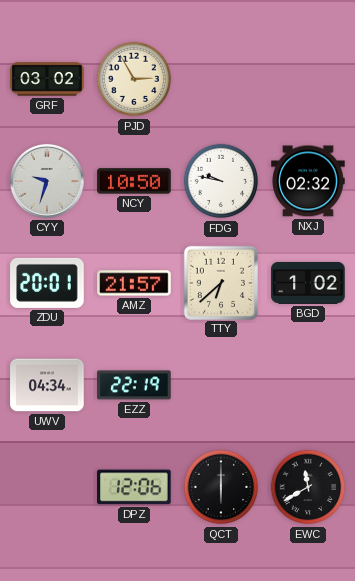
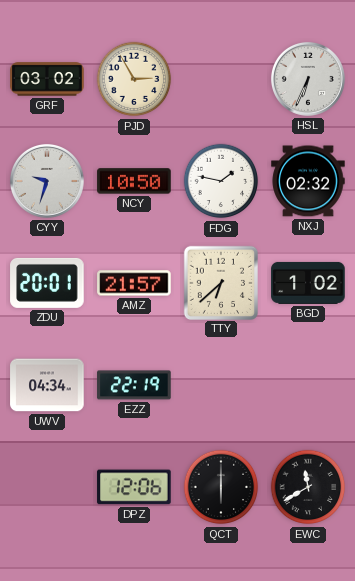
HSL: none -> 6:34 (308, 79)
FDG: 9:47 -> 1:47 (221, 181)
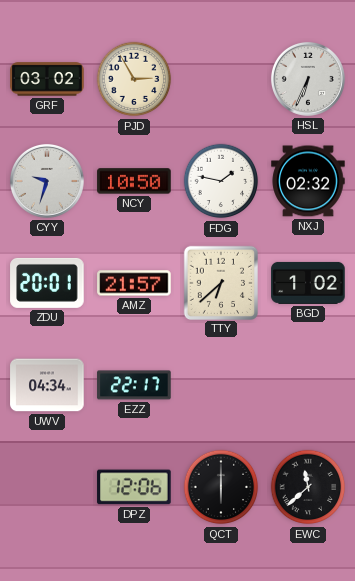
EZZ: 22:19 -> 22:17 (134, 385)
EWC: 11:40 -> 11:38 (308, 487)
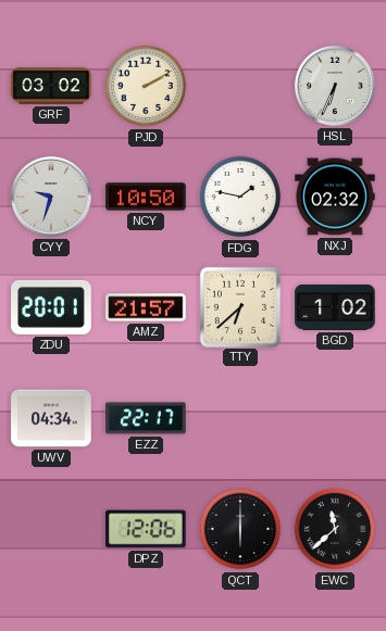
PJD: 2:55 -> 2:10 (146, 86)
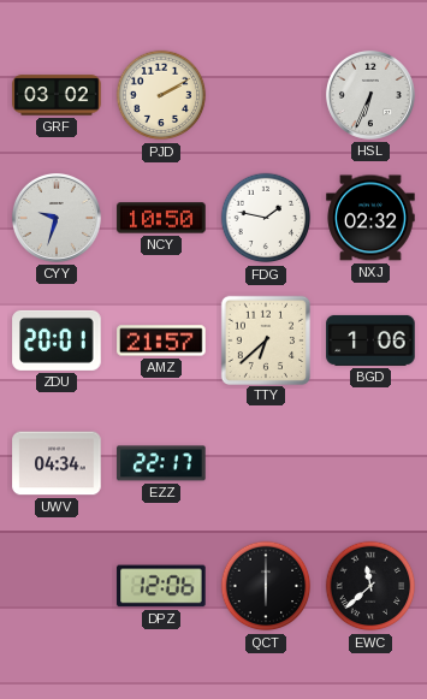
BGD: 1:02 -> 1:06 (370, 340)
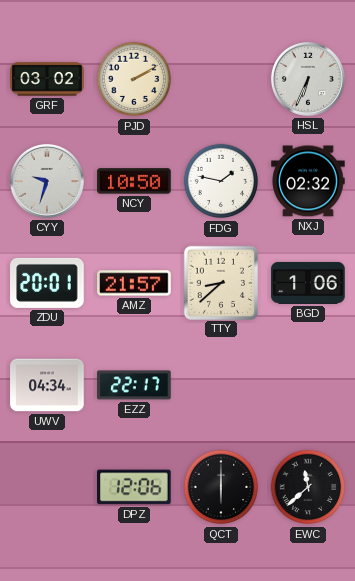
TTY: 6:38 -> 8:38 (220, 282)
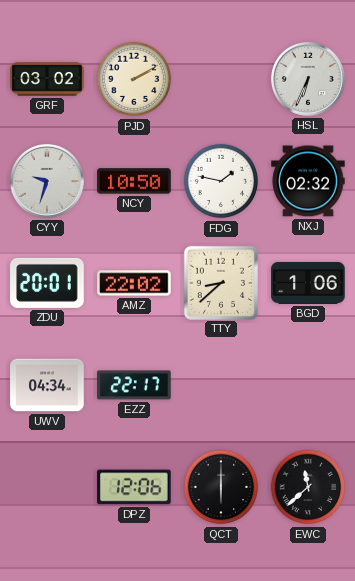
AMZ: 21:57 -> 22:02 (134, 283)
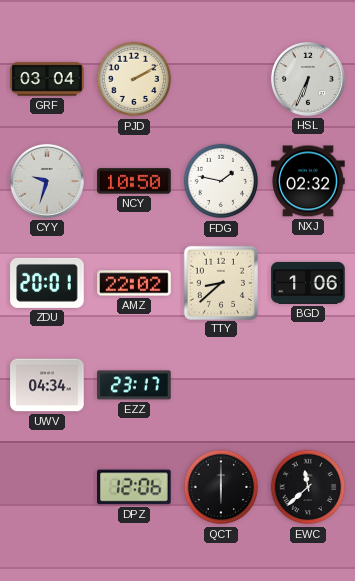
GRF: 03:02 -> 03:04 (47, 79)
EZZ: 22:17 -> 23:17 (134, 385)
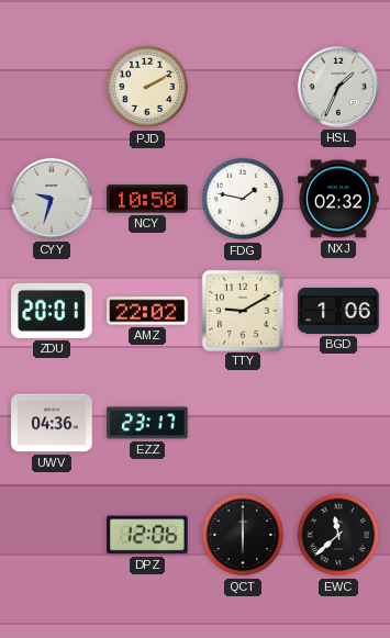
GRF: 03:04 -> none (47, 79)
HSL: 6:34 -> 1:34 (338, 87)
TTY: 8:38 -> 9:10 (242, 310)
UWV: 04:34 -> 04:36 (52, 423)
